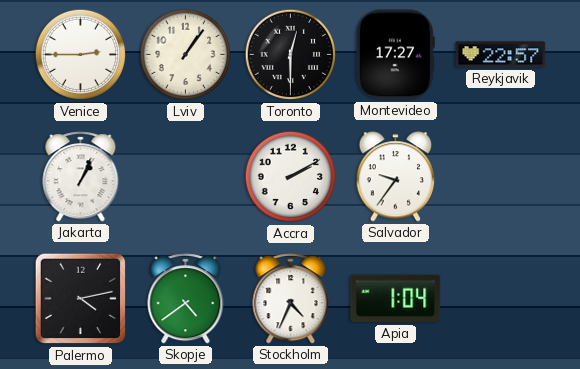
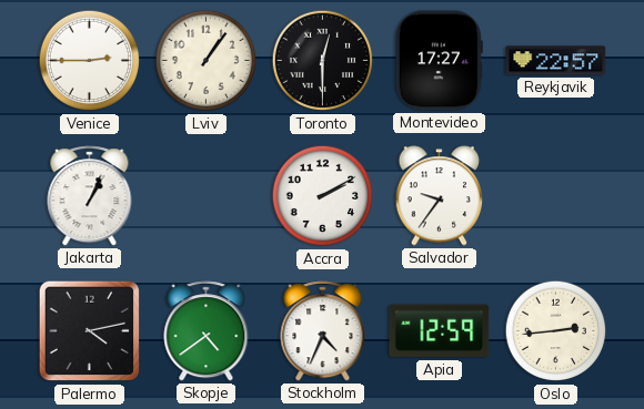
Apia: 1:04 -> 12:59 (440, 331)
Oslo: none -> 2:44 (556, 331)
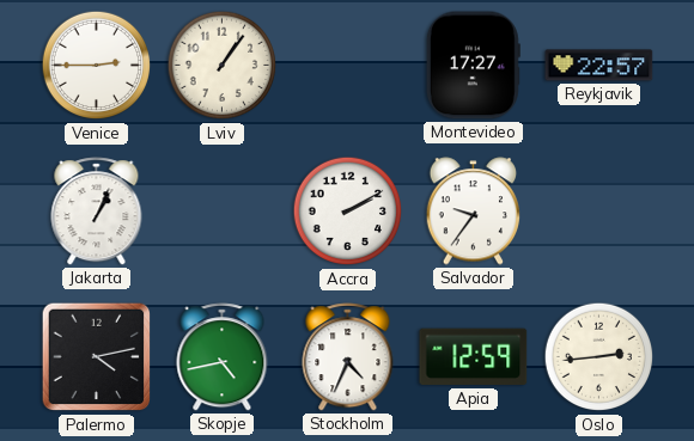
Toronto: 12:30 -> none (323, 61)
Skopje: 4:39 -> 4:43 (223, 357)
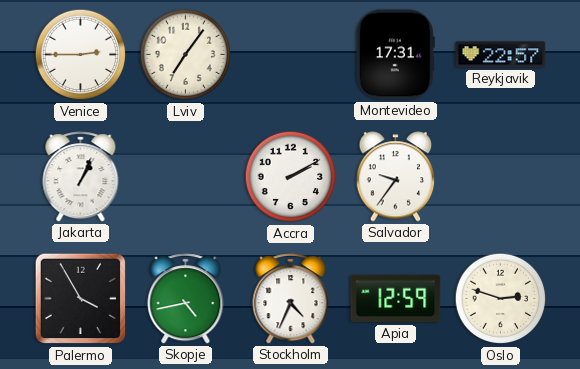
Lviv: 1:06 -> 7:06 (186, 55)
Montevideo: 17:27 -> 17:31 (395, 55)
Palermo: 4:13 -> 3:55 (81, 299)
Oslo: 2:44 -> 2:48 (501, 299)
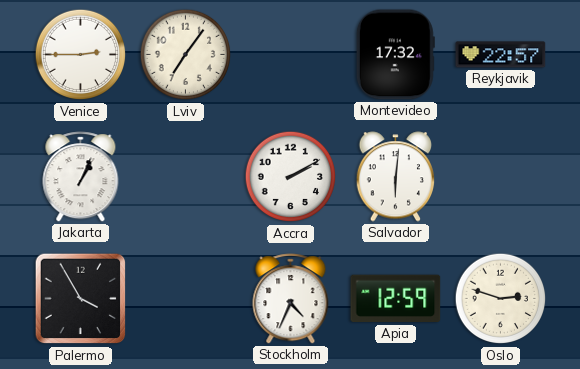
Montevideo: 17:31 -> 17:32 (395, 55)
Salvador: 9:36 -> 6:01 (396, 177)
Skopje: 4:43 -> none (186, 299)
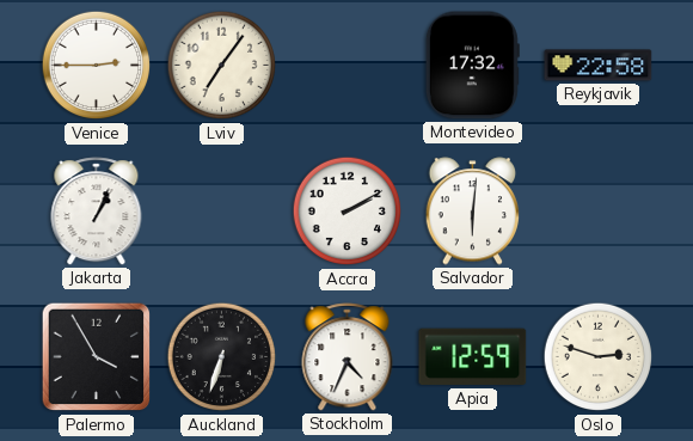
Reykjavik: 22:57 -> 22:58 (599, 66)
Auckland: none -> 6:33 (222, 357)
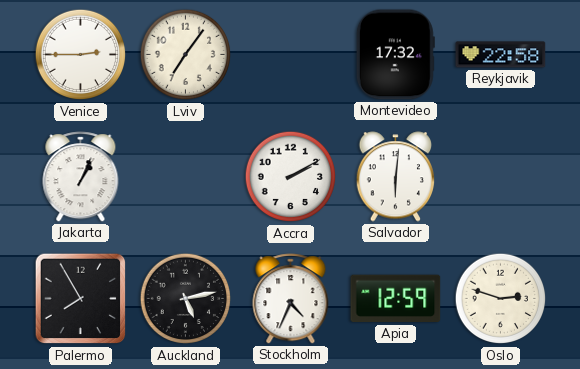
Palermo: 3:55 -> 7:55 (81, 299)
Auckland: 6:33 -> 5:13 (186, 299)
